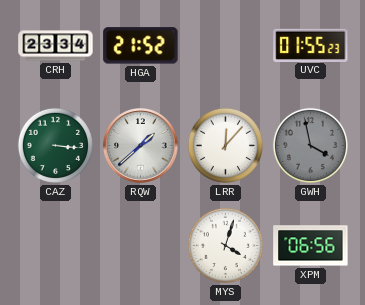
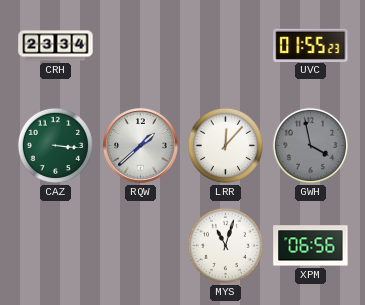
HGA: 21:52 -> none (141, 46)
MYS: 4:03 -> 11:03 (225, 245)
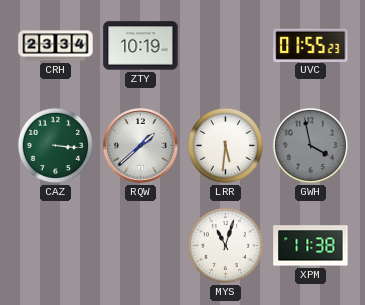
ZTY: none -> 10:19 (141, 46)
LRR: 12:07 -> 5:31 (225, 145)
XPM: 06:56 -> 11:38 (311, 246)
